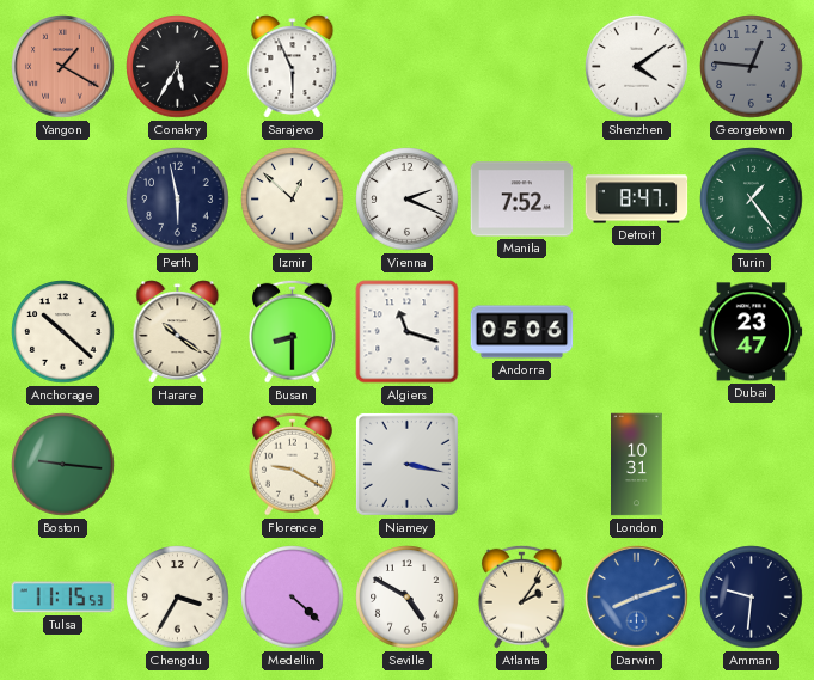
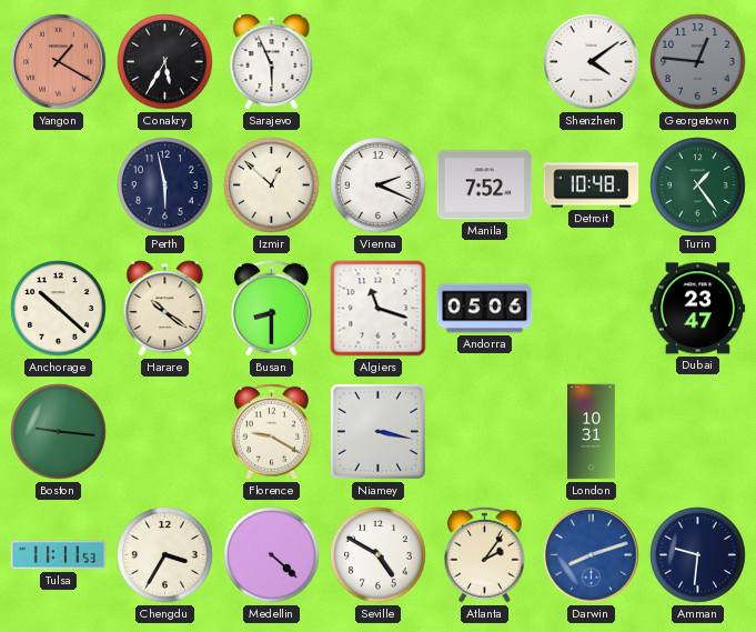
Detroit: 8:47 -> 10:48 (592, 185)
Tulsa: 11:15 -> 11:11 (59, 555)
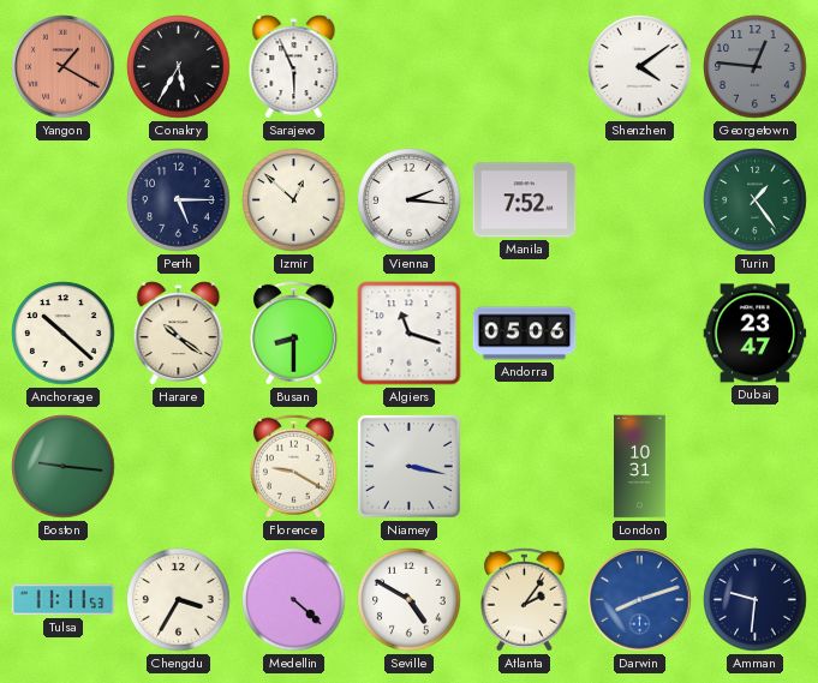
Perth: 5:58 -> 5:15 (179, 200)
Vienna: 2:19 -> 2:16 (410, 200)
Detroit: 10:48 -> none (592, 185)
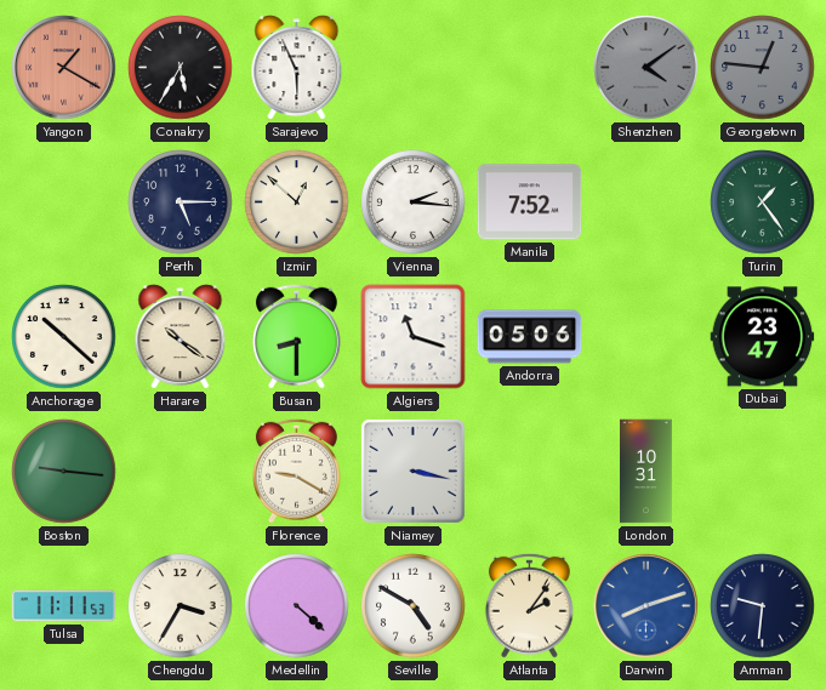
Shenzhen dial: white -> grey (646, 68)
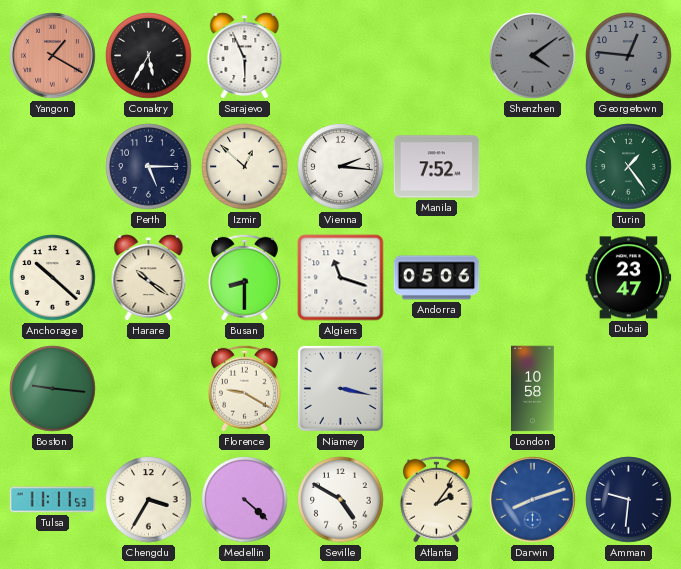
London: 10:31 -> 10:58 (533, 389)
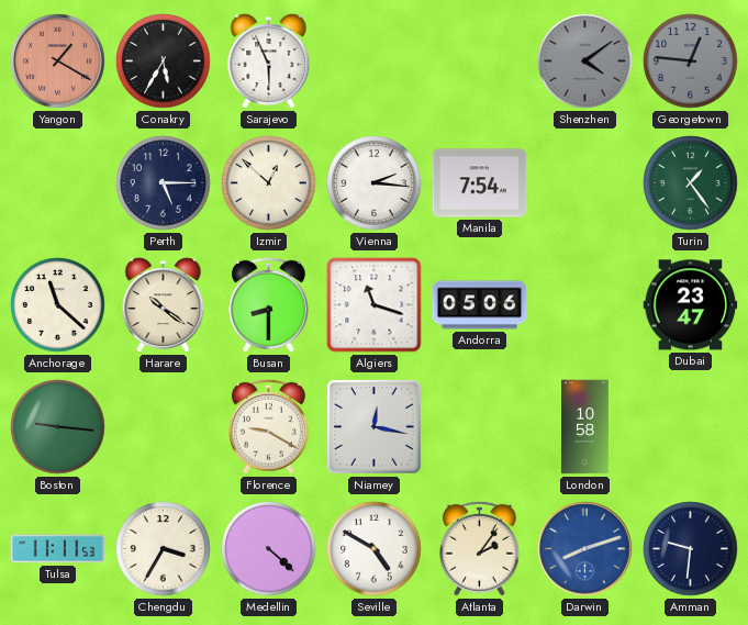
Manila: 7:52 -> 7:54 (480, 183)
Anchorage: 10:22 -> 11:22 (58, 305)
Niamey: 3:17 -> 12:17 (373, 426)
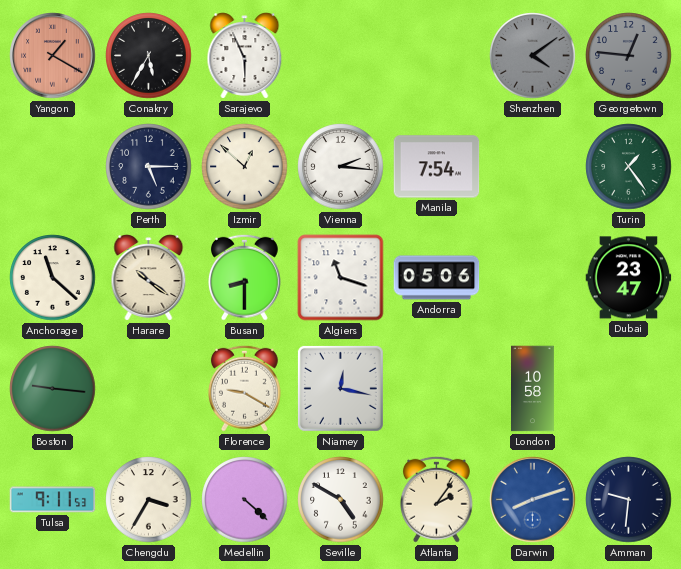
Tulsa: 11:11 -> 9:11 (53, 500)
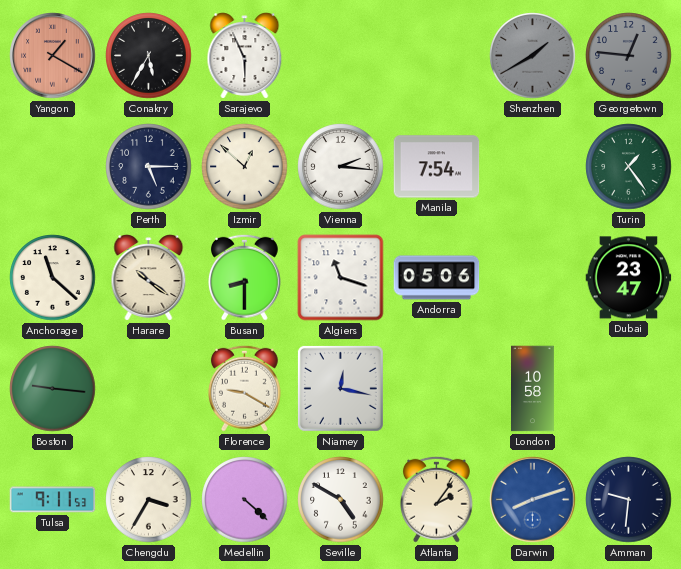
Shenzhen: 4:09 -> 1:40 (533, 56)
